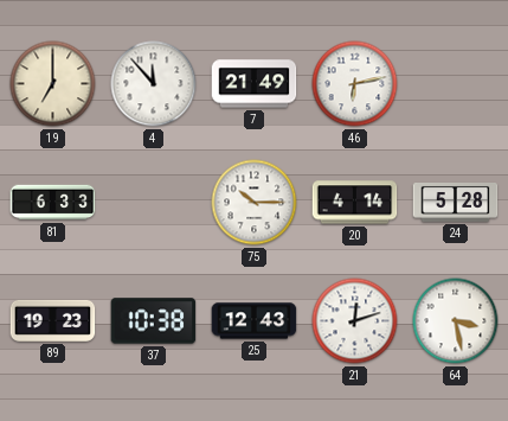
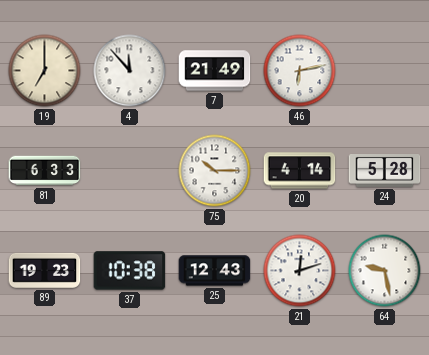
64: 3:28 -> 9:28 (385, 271)
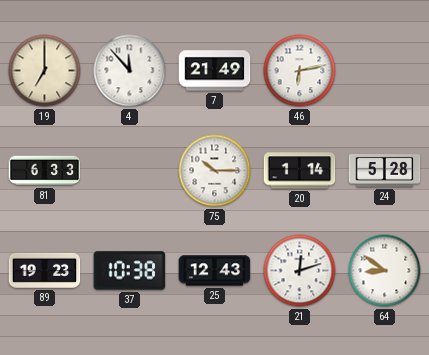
20: 4:14 -> 1:14 (300, 171)
64: 9:28 -> 8:51 (385, 271)
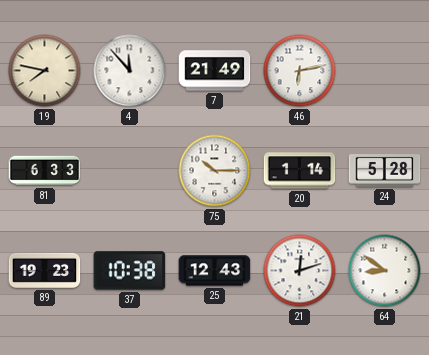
19: 7:00 -> 7:47 (45, 71)
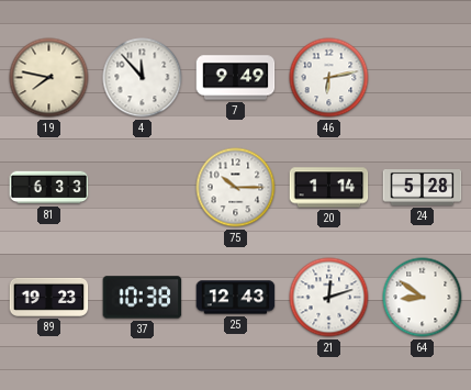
7: 21:49 -> 9:49 (236, 78)
